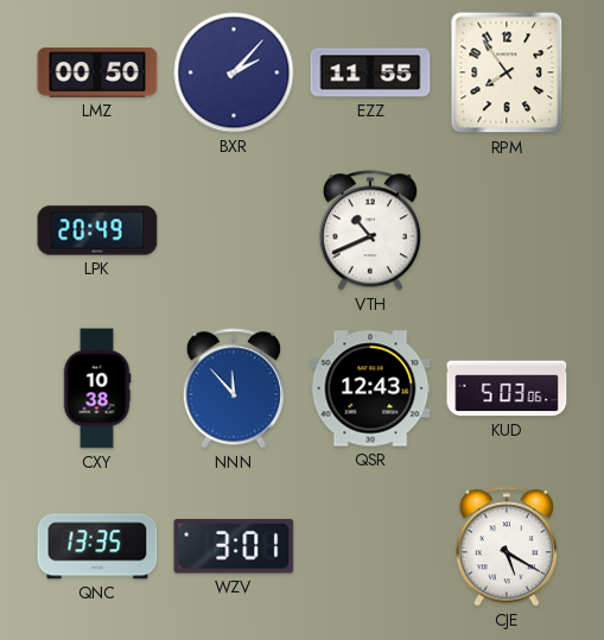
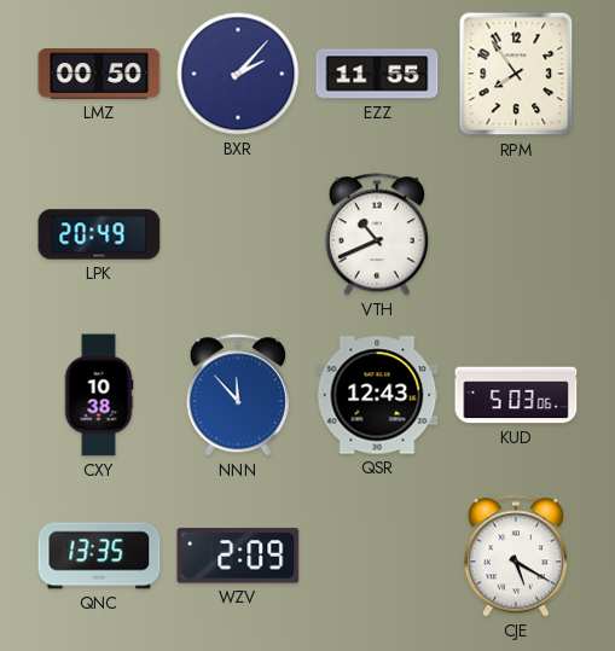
WZV: 3:01 -> 2:09 (238, 556)
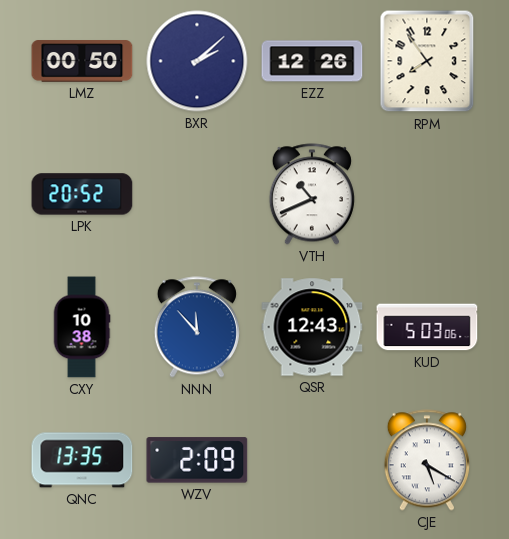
BXR: 2:07 -> 2:08 (197, 61)
EZZ: 11:55 -> 12:26 (312, 61)
LPK: 20:49 -> 20:52 (82, 194)
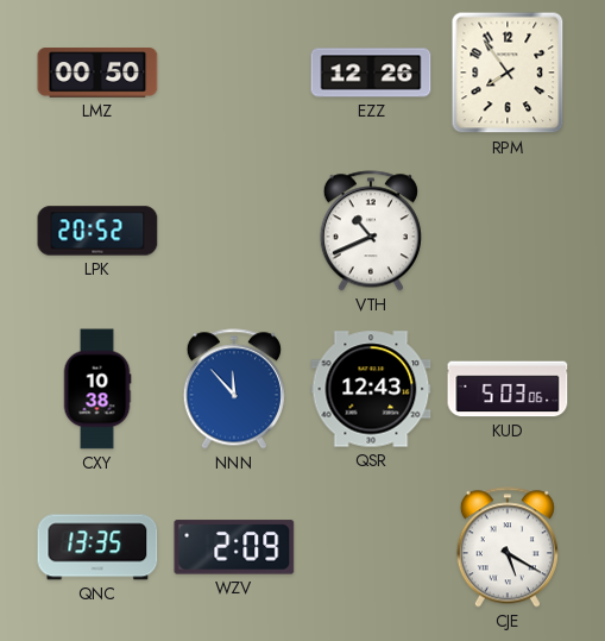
BXR: 2:08 -> none (197, 61)
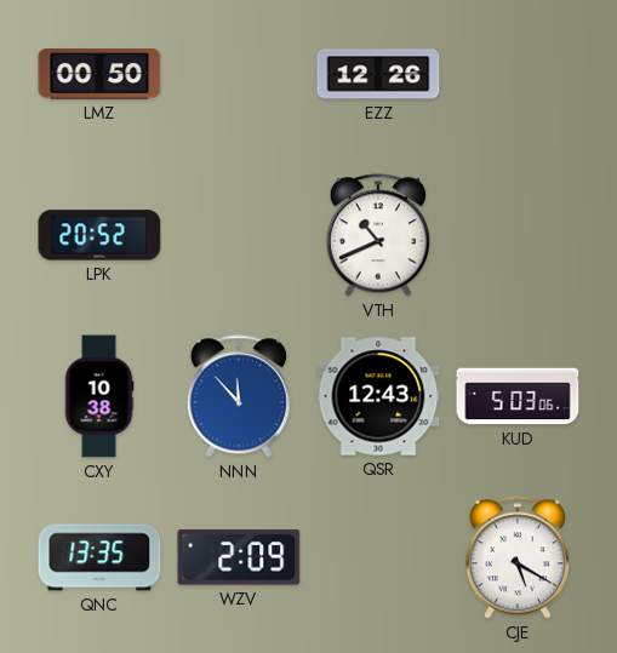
RPM: 7:54 -> none (508, 73)
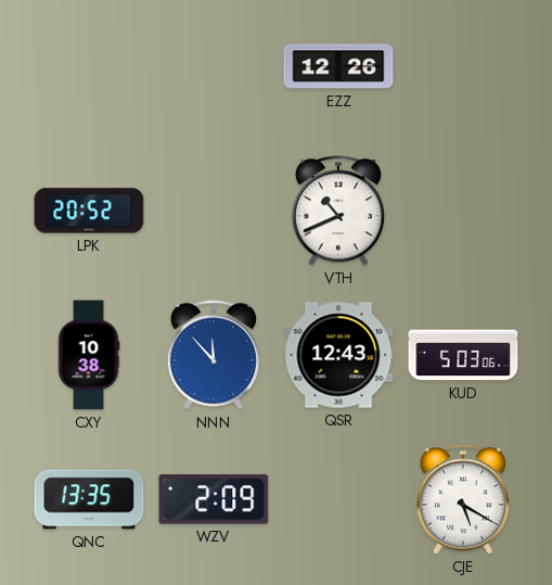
LMZ: 00:50 -> none (99, 74)
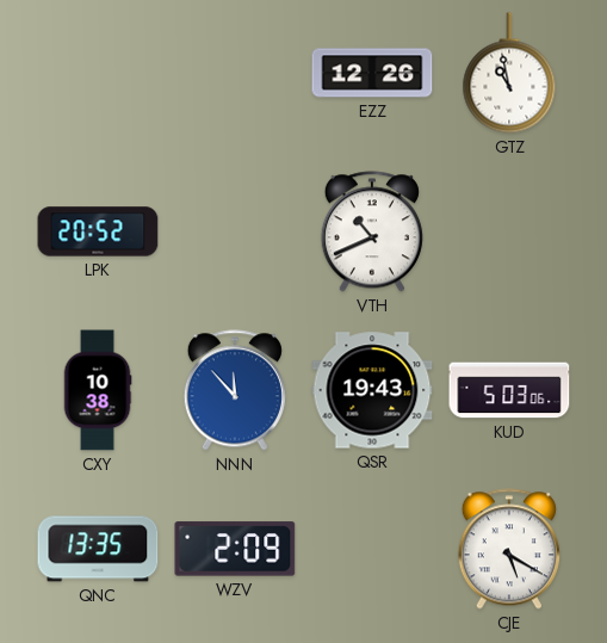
GTZ: none -> 10:58 (509, 73)
QSR: 12:43 -> 19:43 (372, 390)
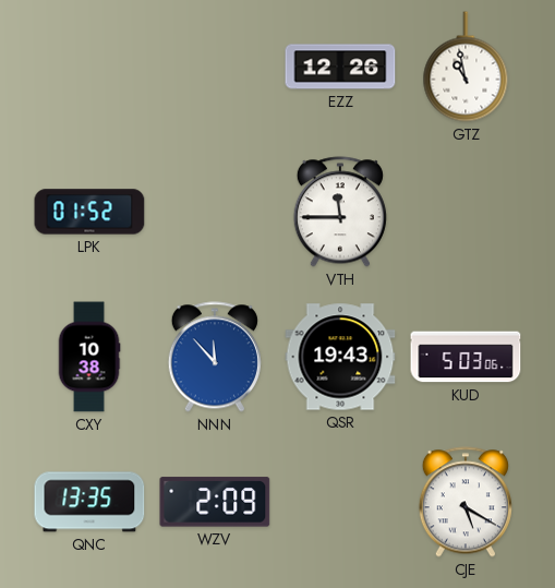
LPK: 20:52 -> 01:52 (89, 212)
VTH: 10:41 -> 11:45 (340, 212)
